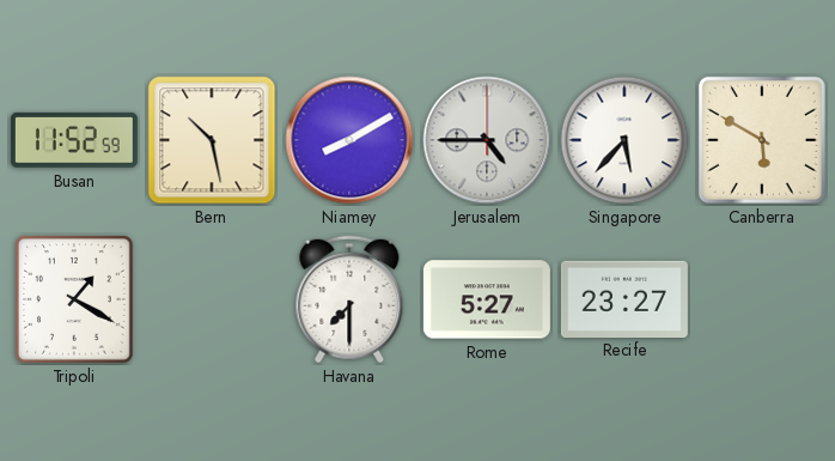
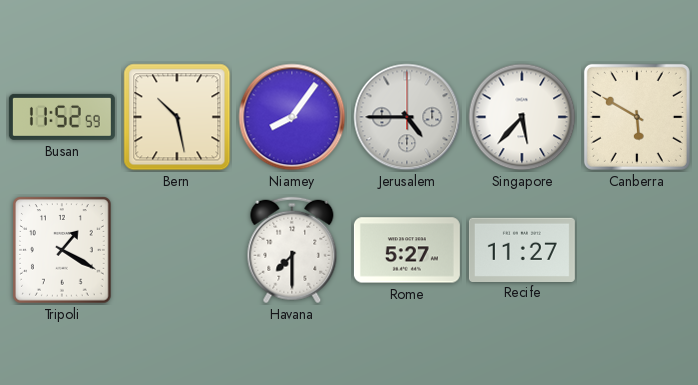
Niamey: 8:10 -> 8:06 (292, 117)
Recife: 23:27 -> 11:27 (522, 249)
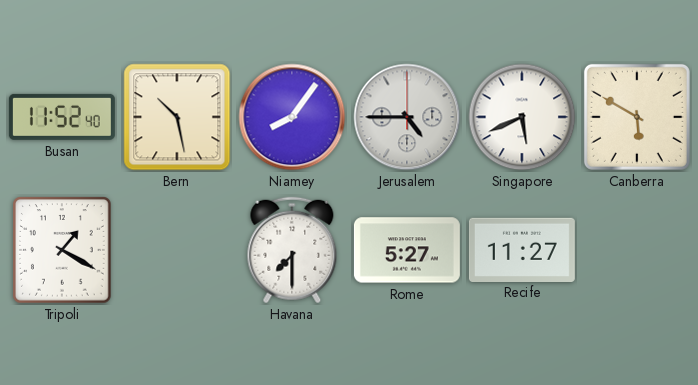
Busan: 11:52:59 -> 11:52:40 (62, 117)
Singapore: 5:37 -> 5:41 (522, 117)
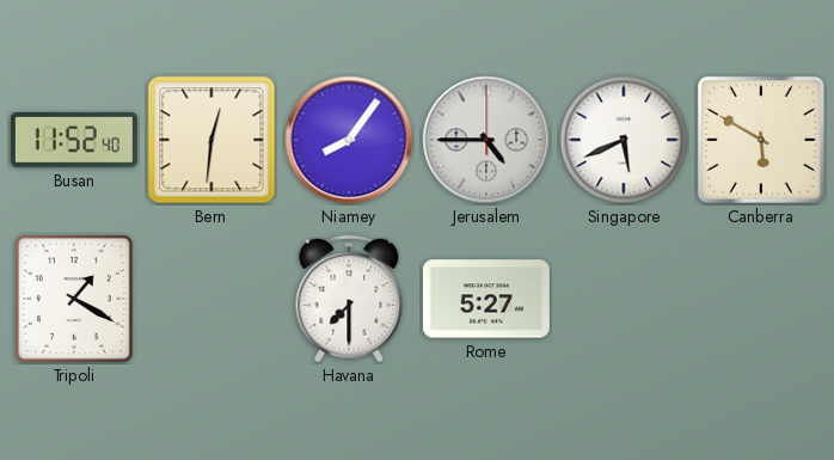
Bern: 10:28 -> 12:31 (211, 140)
Recife: 11:27 -> none (522, 249)
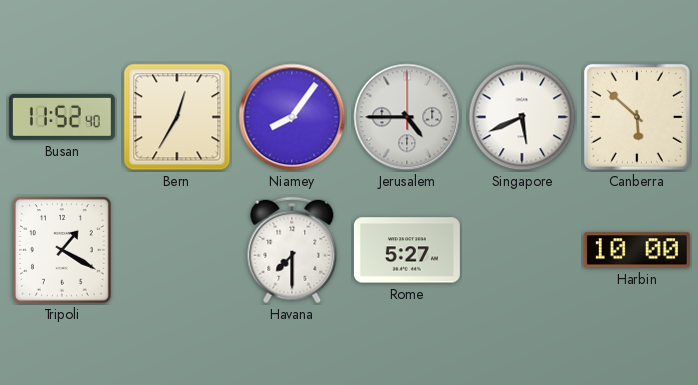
Bern: 12:31 -> 12:35 (177, 117)
Canberra: 5:50 -> 5:52 (637, 117)
Harbin: none -> 10:00 (637, 250)
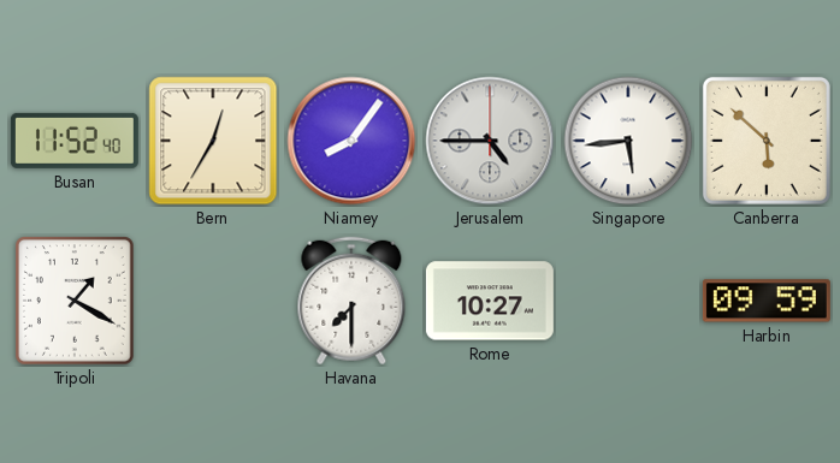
Singapore: 5:41 -> 5:44 (628, 141)
Rome: 5:27 -> 10:27 (490, 301)
Harbin: 10:00 -> 09:59 (767, 301)
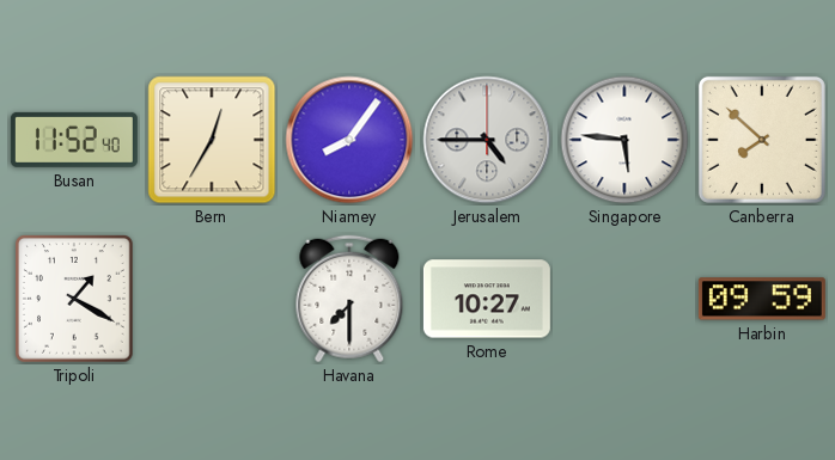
Singapore: 5:44 -> 5:46 (624, 140)
Canberra: 5:52 -> 7:52 (762, 140)
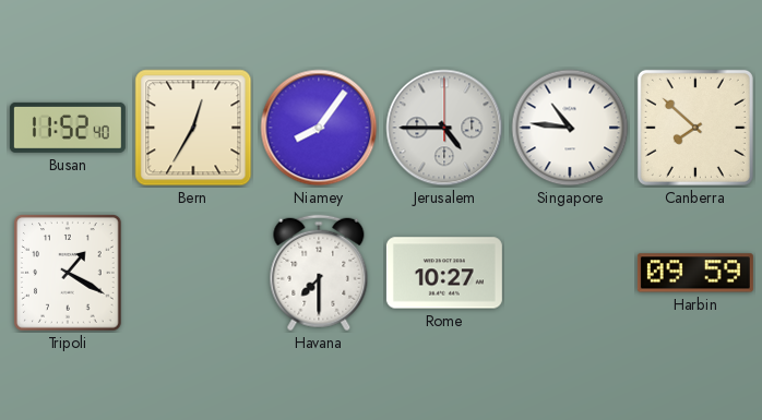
Singapore: 5:46 -> 10:46 (570, 128)
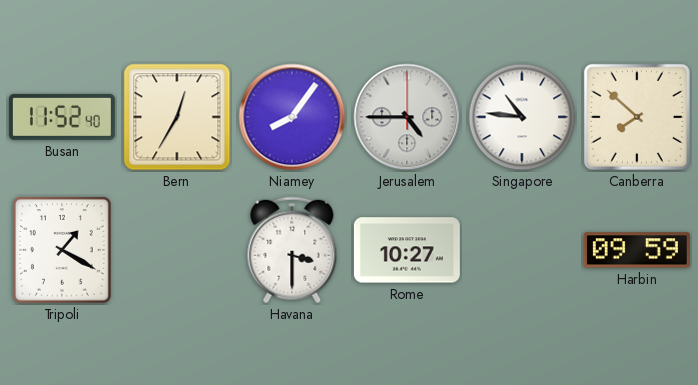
Havana: 7:30 -> 3:30 (292, 250)
